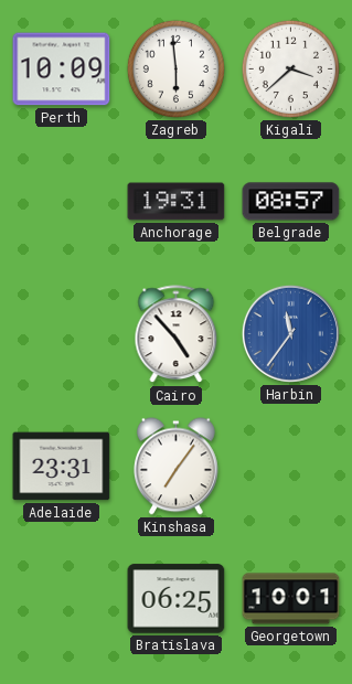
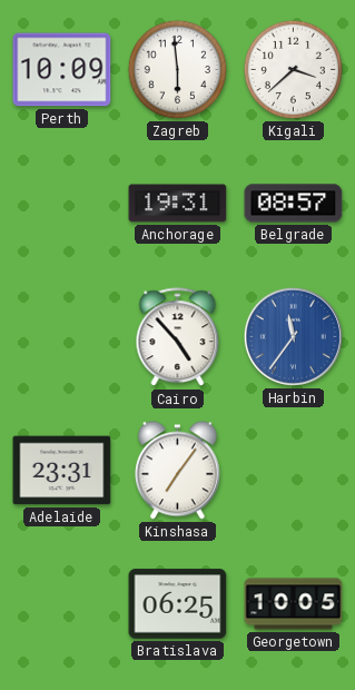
Georgetown: 10:01 -> 10:05 (294, 604)
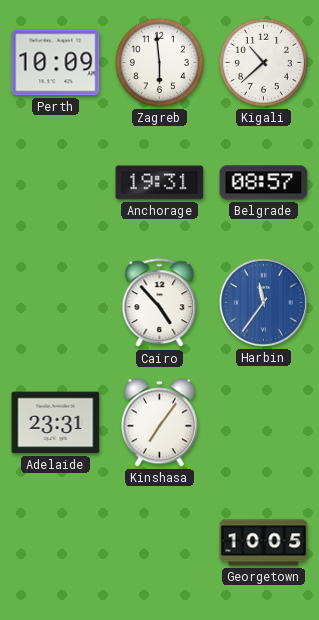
Kigali: 3:38 -> 10:38 (263, 62)
Bratislava: 06:25 -> none (178, 604)
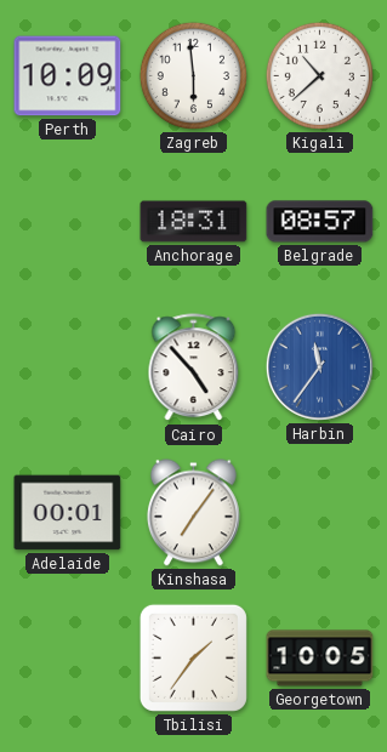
Anchorage: 19:31 -> 18:31 (194, 222)
Adelaide: 23:31 -> 00:01 (68, 513)
Tbilisi: none -> 1:36 (193, 657)
